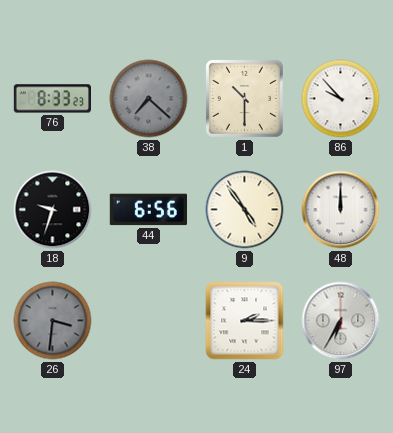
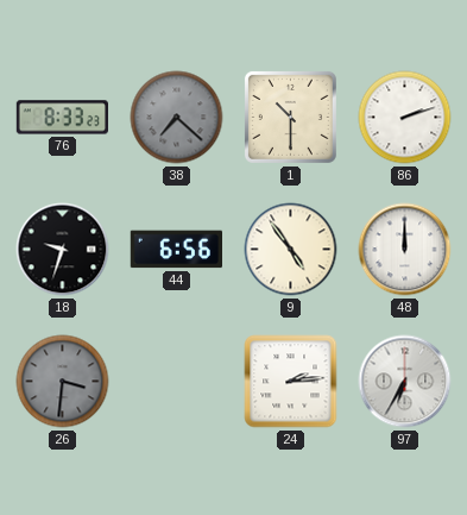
86: 9:53 -> 2:12 (405, 118)
24: 2:15 -> 2:14 (291, 382)
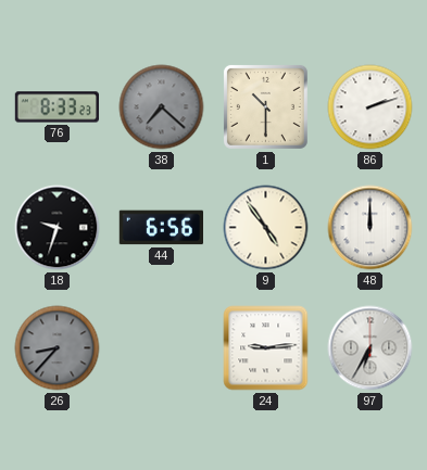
26: 3:31 -> 8:37 (58, 348)
24: 2:14 -> 9:14 (266, 348)
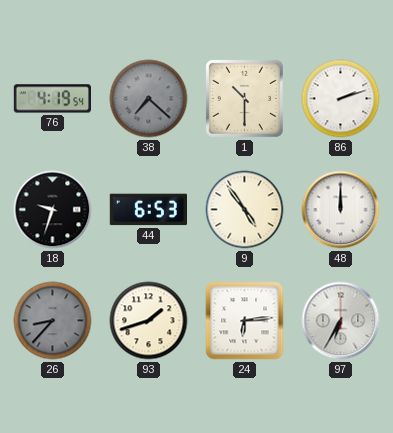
76: 8:33 -> 4:19 (52, 99)
44: 6:56 -> 6:53 (148, 210)
93: none -> 1:42 (149, 321)
24: 9:14 -> 6:14 (245, 321)
